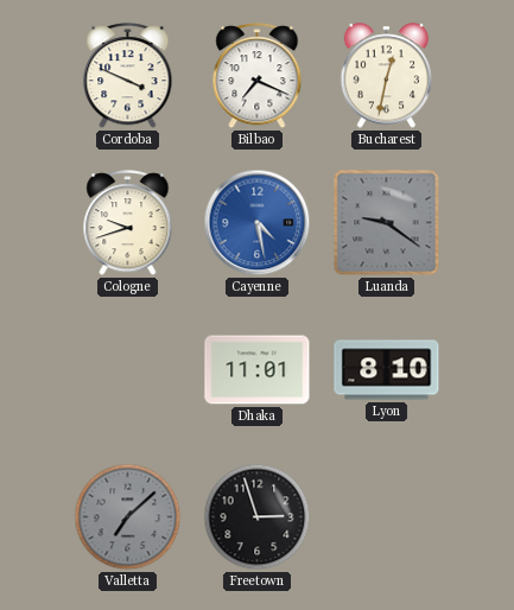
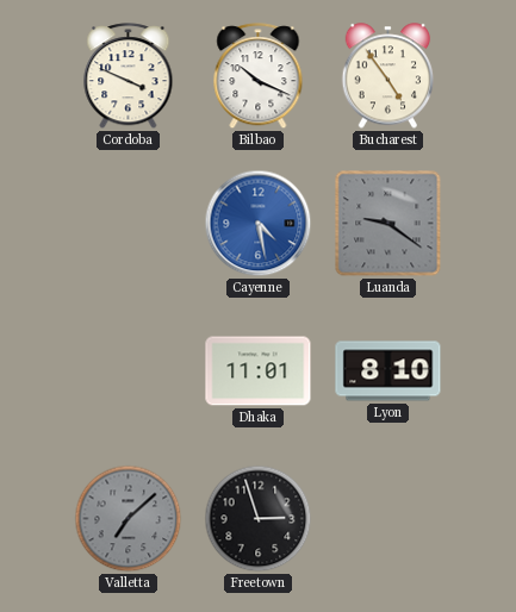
Bilbao: 7:19 -> 10:19 (259, 76)
Bucharest: 12:32 -> 4:54 (388, 76)
Cologne: 9:42 -> none (128, 223)
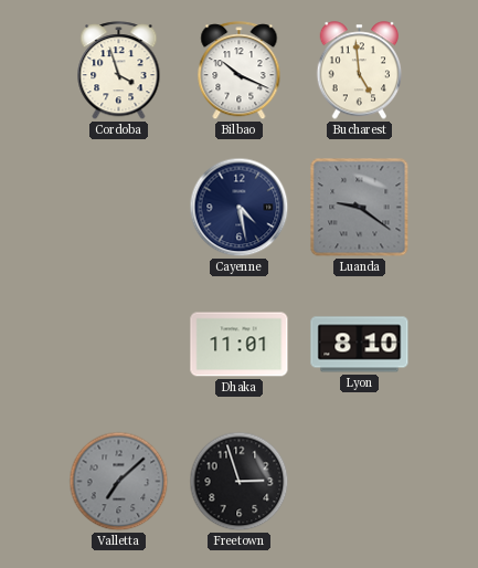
Cordoba: 3:49 -> 3:57 (119, 71)
Bucharest: 4:54 -> 4:59 (360, 71)
Cayenne dial: blue -> navy (240, 208)
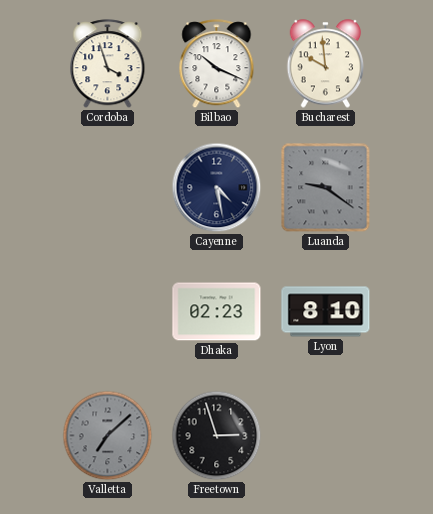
Bucharest: 4:59 -> 9:59 (326, 64)
Dhaka: 11:01 -> 02:23 (217, 312)
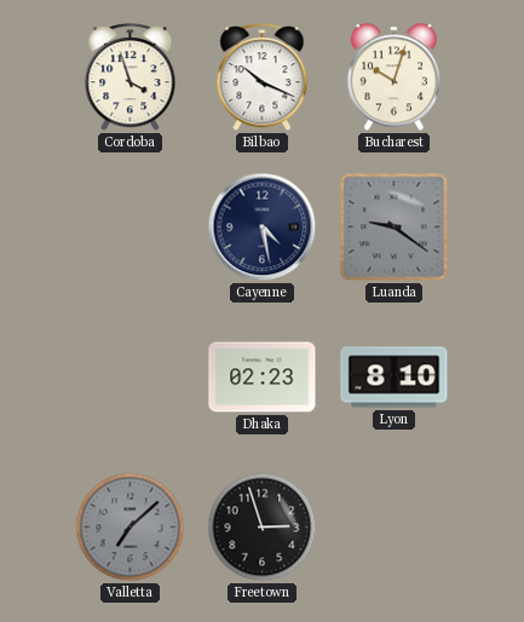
Bucharest: 9:59 -> 10:03 (395, 77)
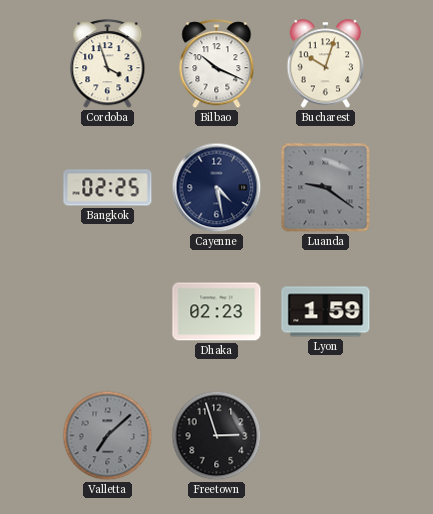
Bangkok: none -> 02:25 (108, 188)
Lyon: 8:10 -> 1:59 (326, 312)
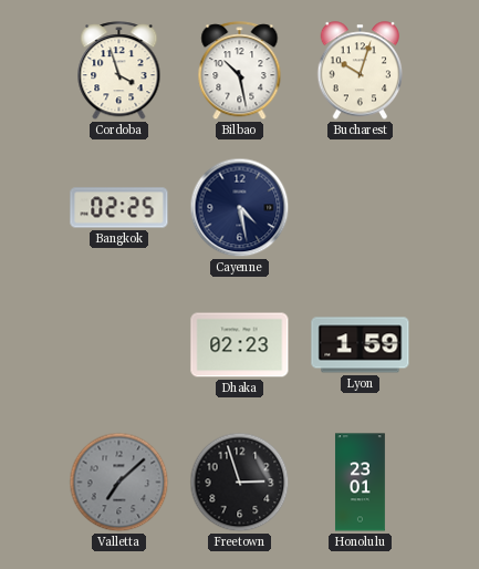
Bilbao: 10:19 -> 10:28 (240, 71)
Luanda: 9:21 -> none (326, 188)
Honolulu: none -> 23:01 (360, 483)
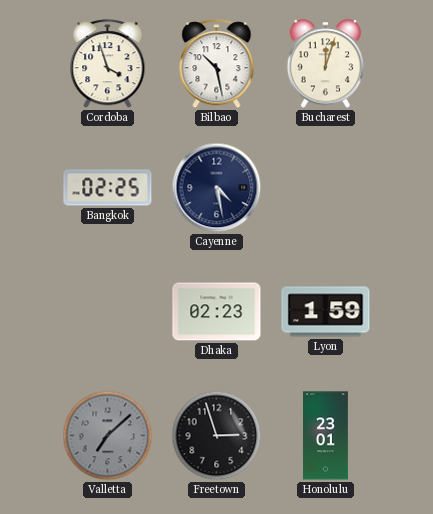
Bucharest: 10:03 -> 12:03 (326, 64)
